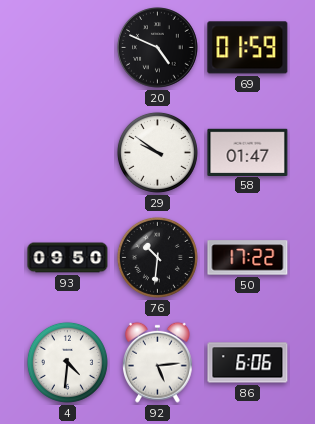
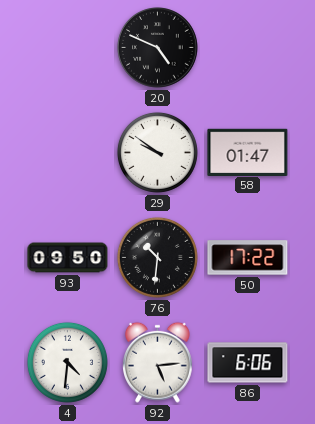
69: 01:59 -> none (248, 48)
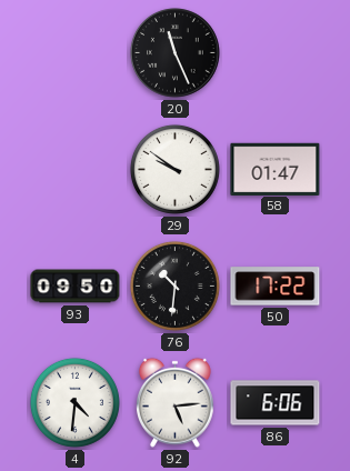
20: 4:49 -> 11:26 (176, 53)
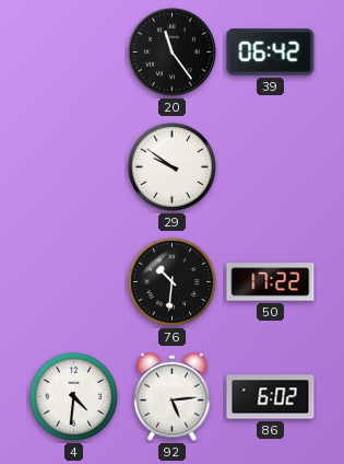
20: 11:26 -> 11:24 (173, 53)
39: none -> 06:42 (271, 53)
58: 01:47 -> none (276, 169)
93: 09:50 -> none (76, 287)
86: 6:06 -> 6:02 (271, 397)
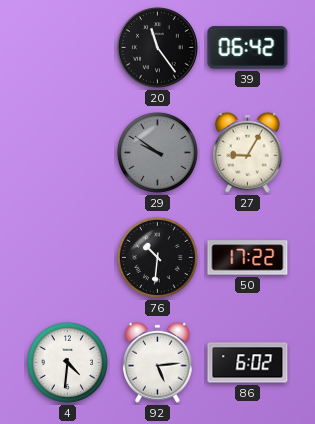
29 dial: white -> grey (157, 152)
27: none -> 9:05 (248, 152)
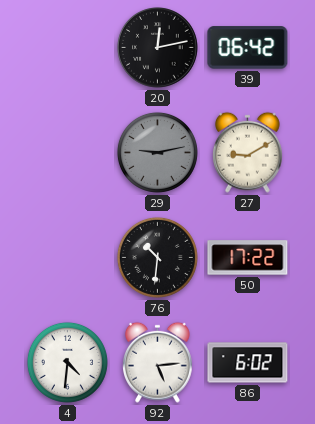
20: 11:24 -> 12:13 (158, 48)
29: 9:51 -> 9:13 (157, 152)
27: 9:05 -> 9:10 (248, 152)
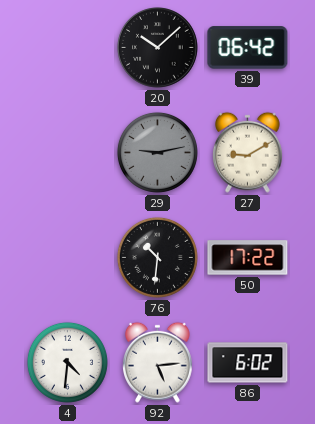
20: 12:13 -> 10:08 (158, 48)
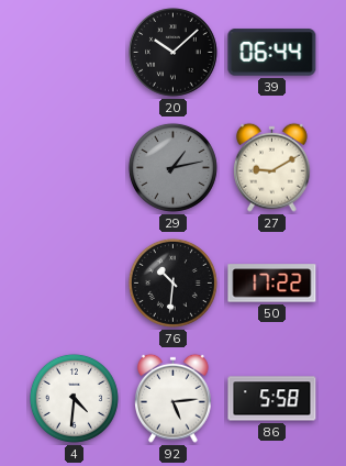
39: 06:42 -> 06:44 (272, 53)
29: 9:13 -> 1:13 (172, 167)
86: 6:02 -> 5:58 (272, 399)
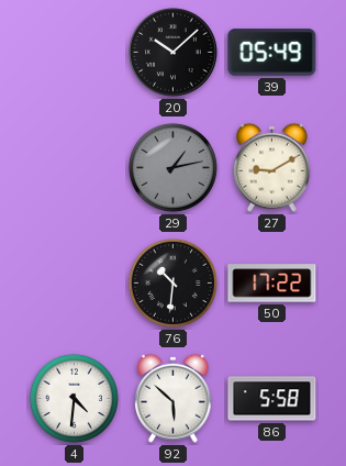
39: 06:44 -> 05:49 (272, 53)
92: 5:14 -> 5:52 (174, 398)
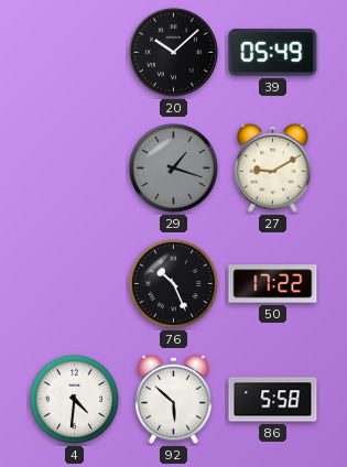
29: 1:13 -> 1:18 (173, 167)
76: 10:31 -> 10:26 (173, 283)
